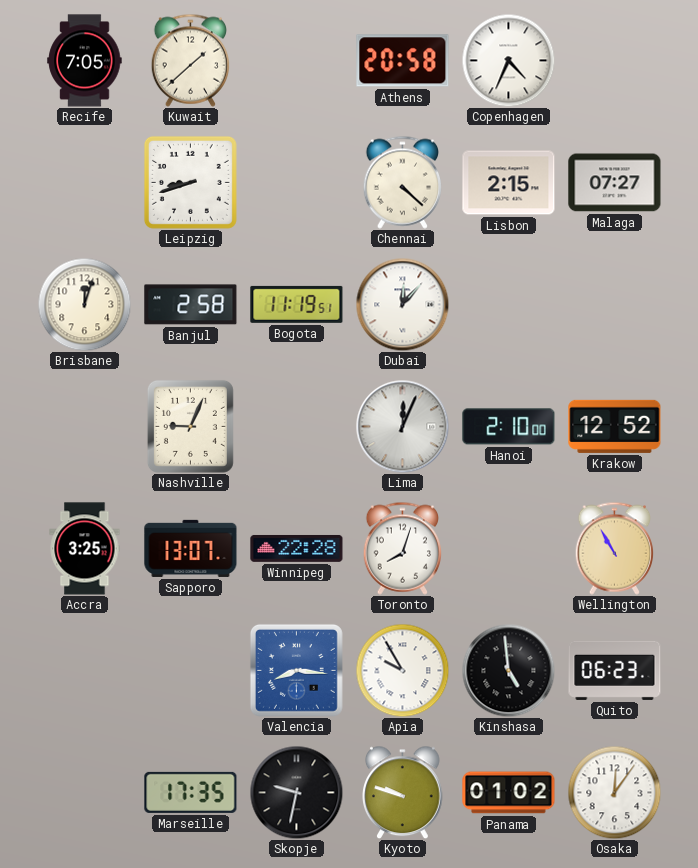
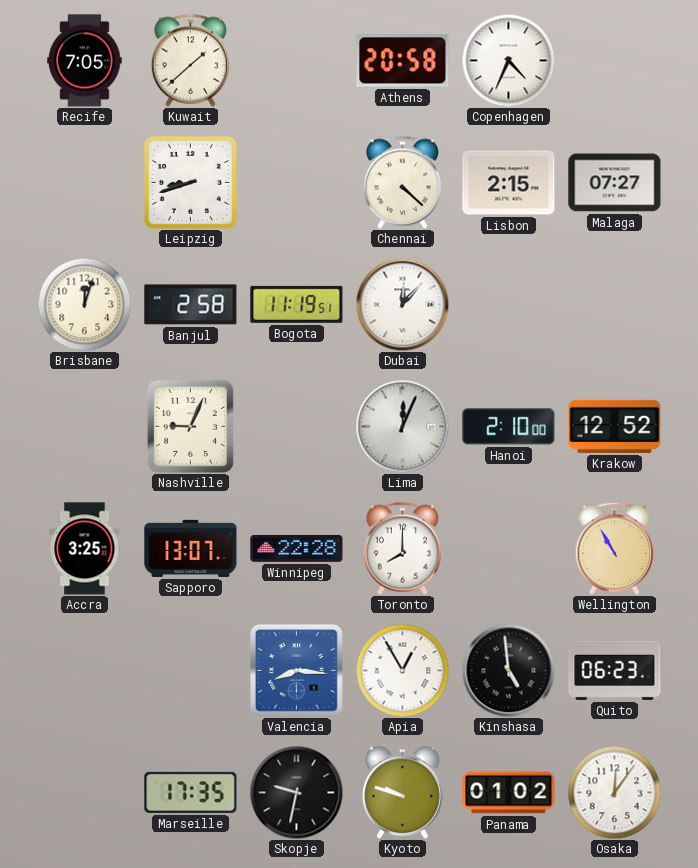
Toronto: 8:03 -> 8:00 (402, 548)
Apia: 9:55 -> 12:55 (402, 670)
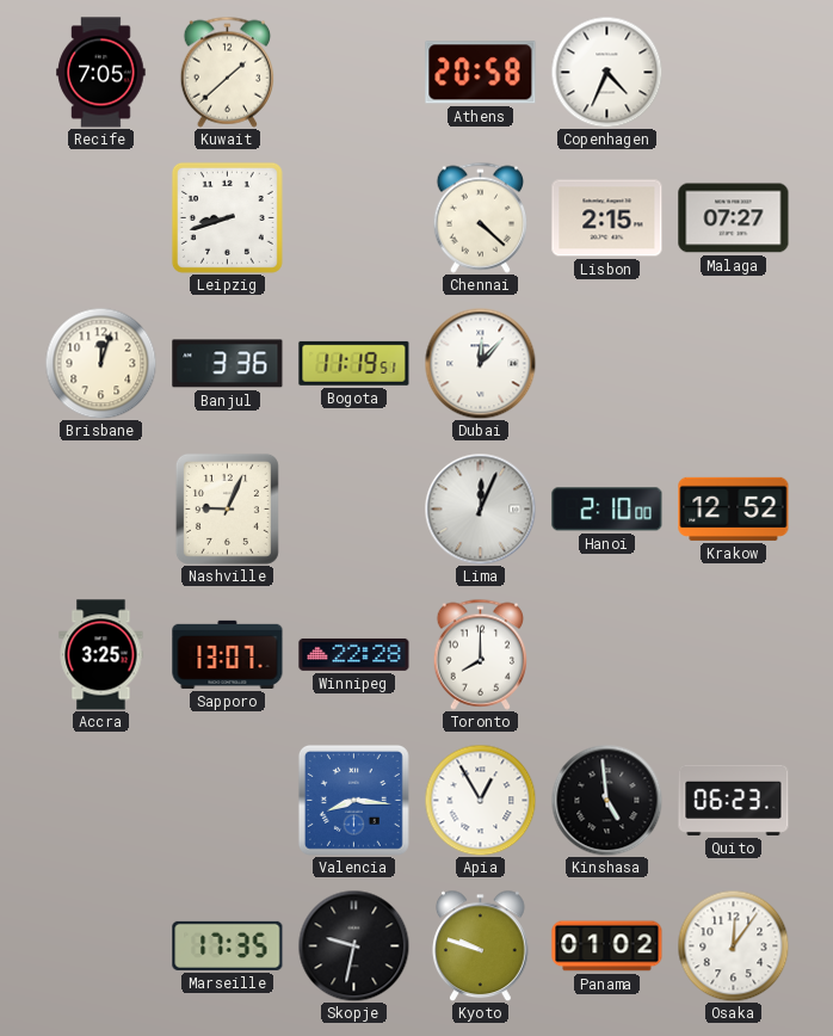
Banjul: 2:58 -> 3:36 (228, 364)
Wellington: 10:55 -> none (614, 548)
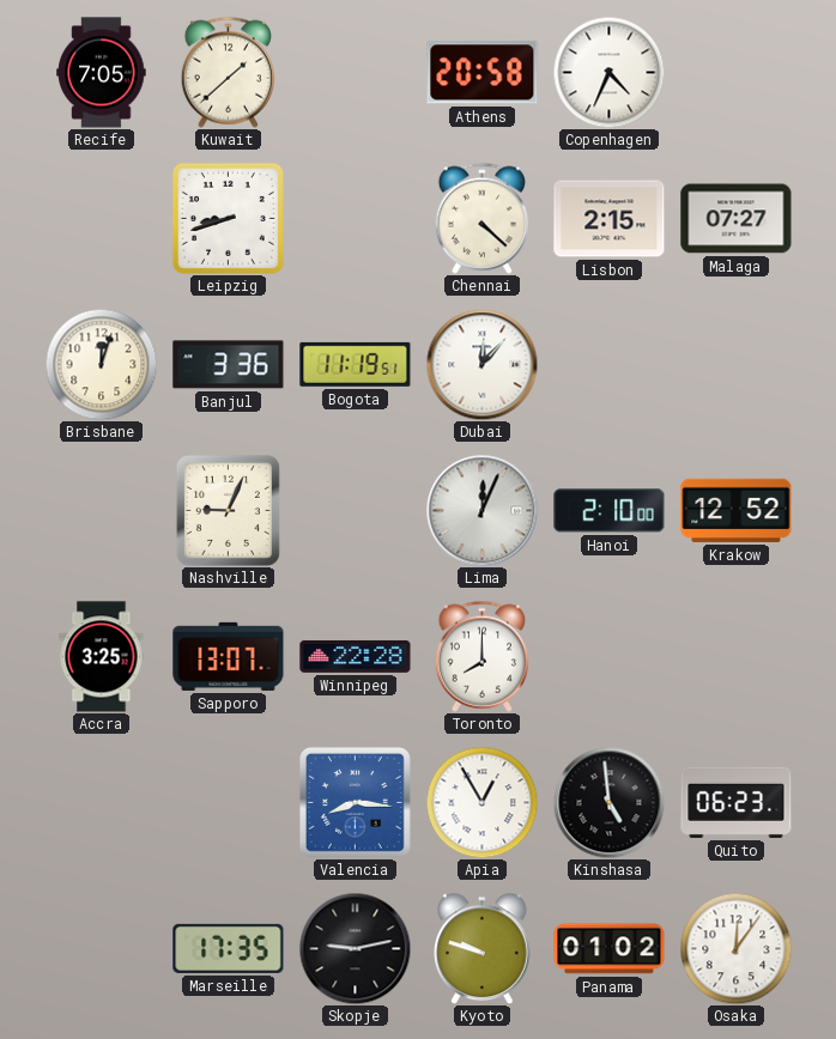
Skopje: 9:32 -> 9:13 (355, 948)
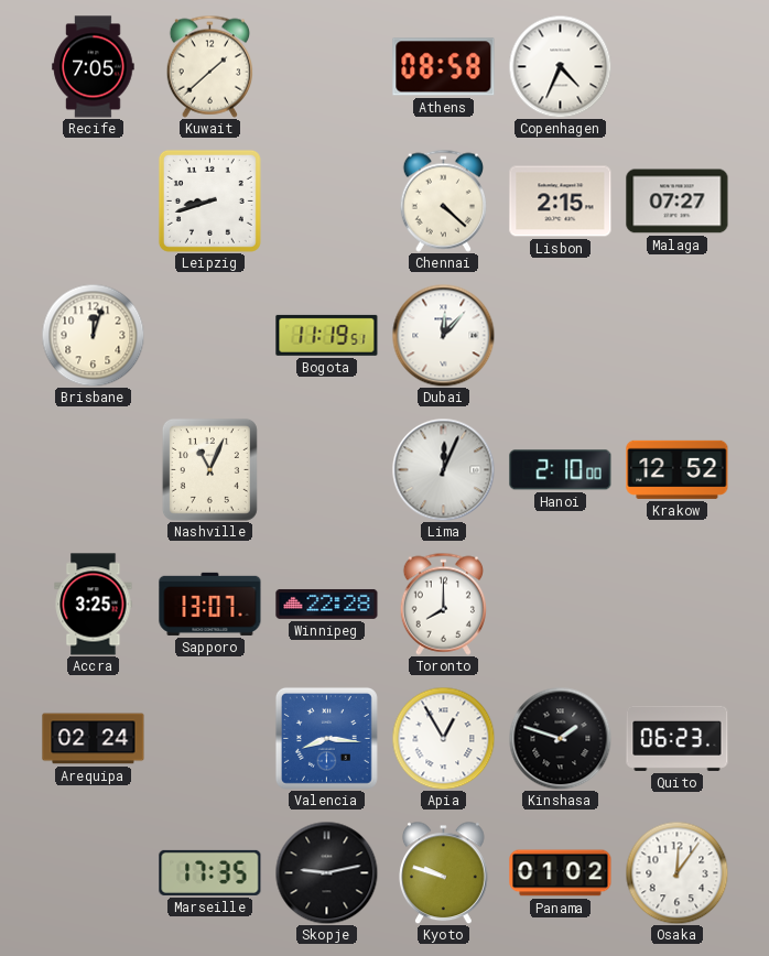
Athens: 20:58 -> 08:58 (444, 67)
Banjul: 3:36 -> none (229, 365)
Nashville: 9:04 -> 11:04 (209, 469)
Arequipa: none -> 02:24 (94, 739)
Kinshasa: 4:59 -> 1:48 (560, 738)
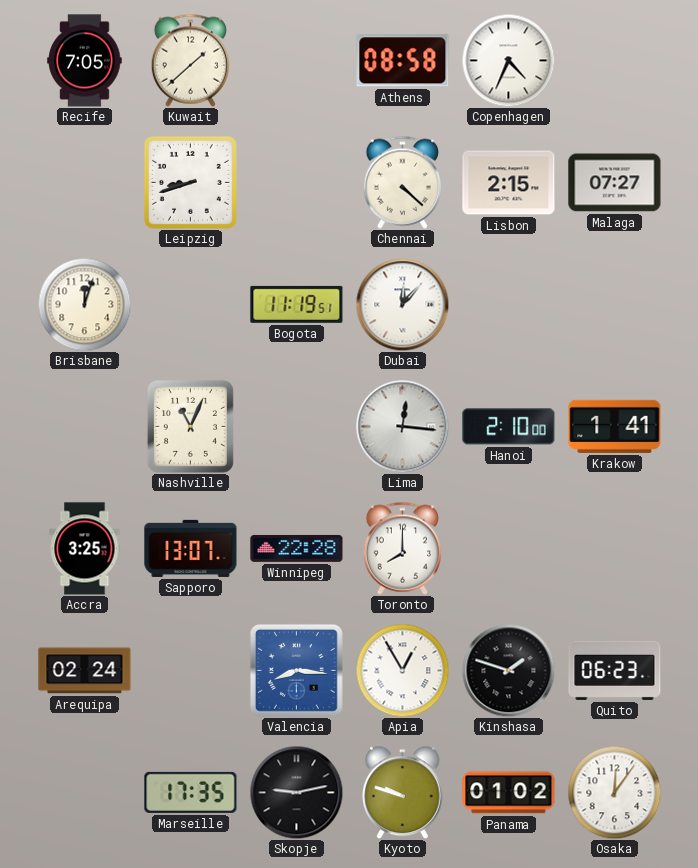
Lima: 12:04 -> 12:16 (402, 426)
Krakow: 12:52 -> 1:41 (615, 426)
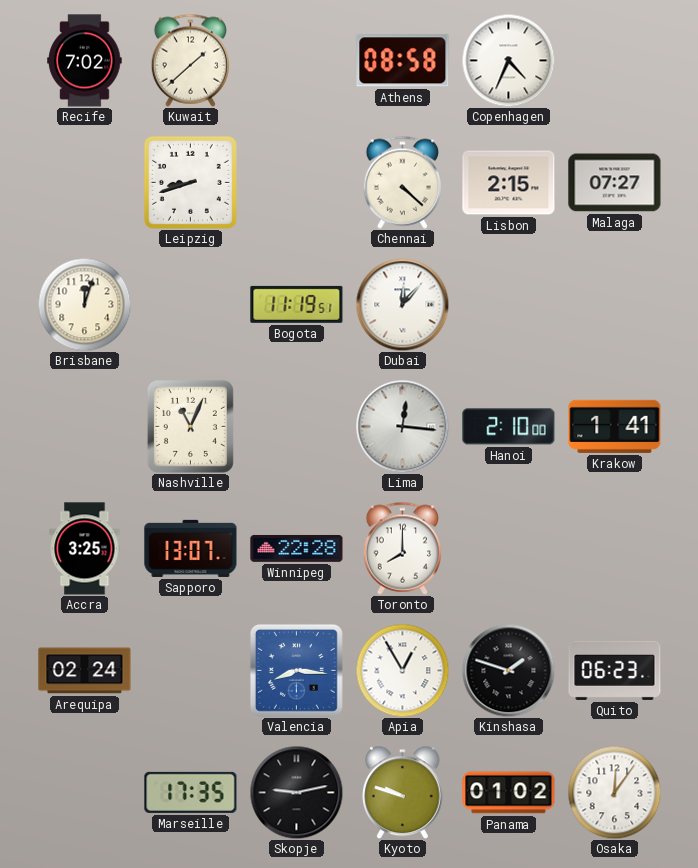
Recife: 7:05 -> 7:02 (85, 61)
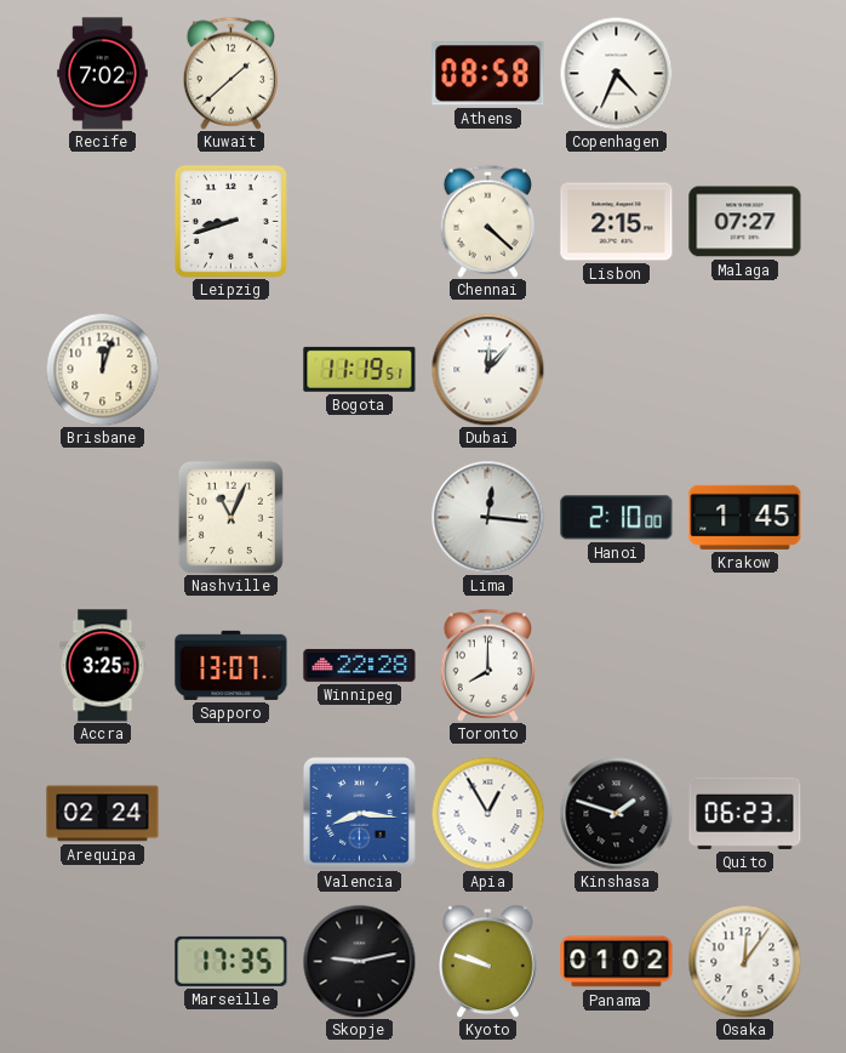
Krakow: 1:41 -> 1:45 (745, 517)
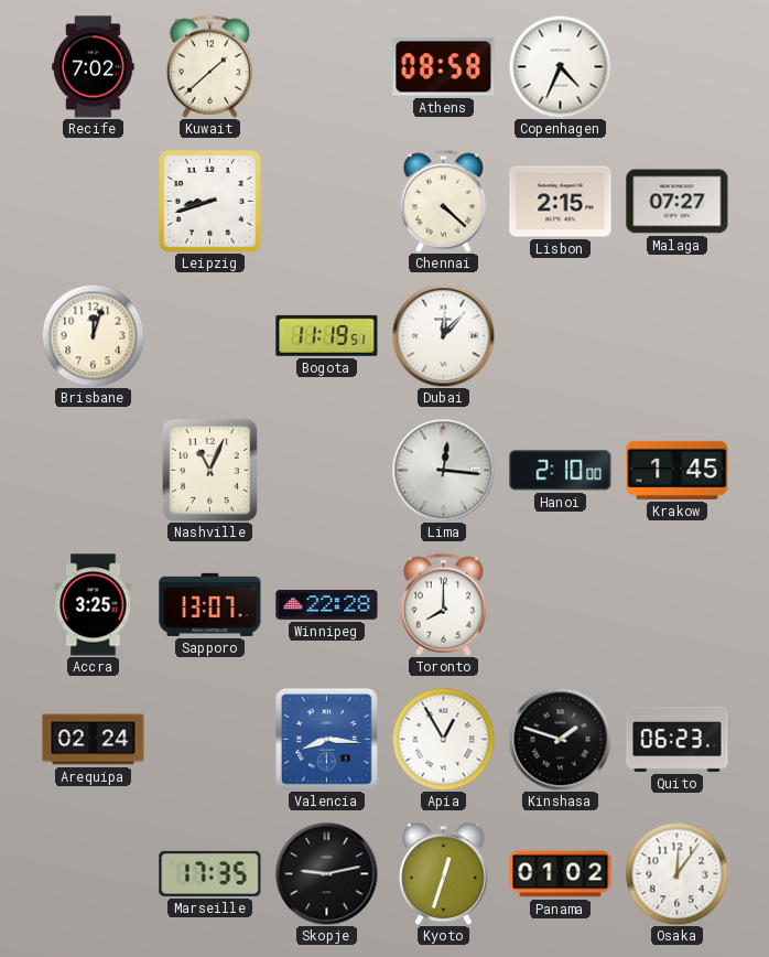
Kyoto: 9:48 -> 12:33 (444, 873)
